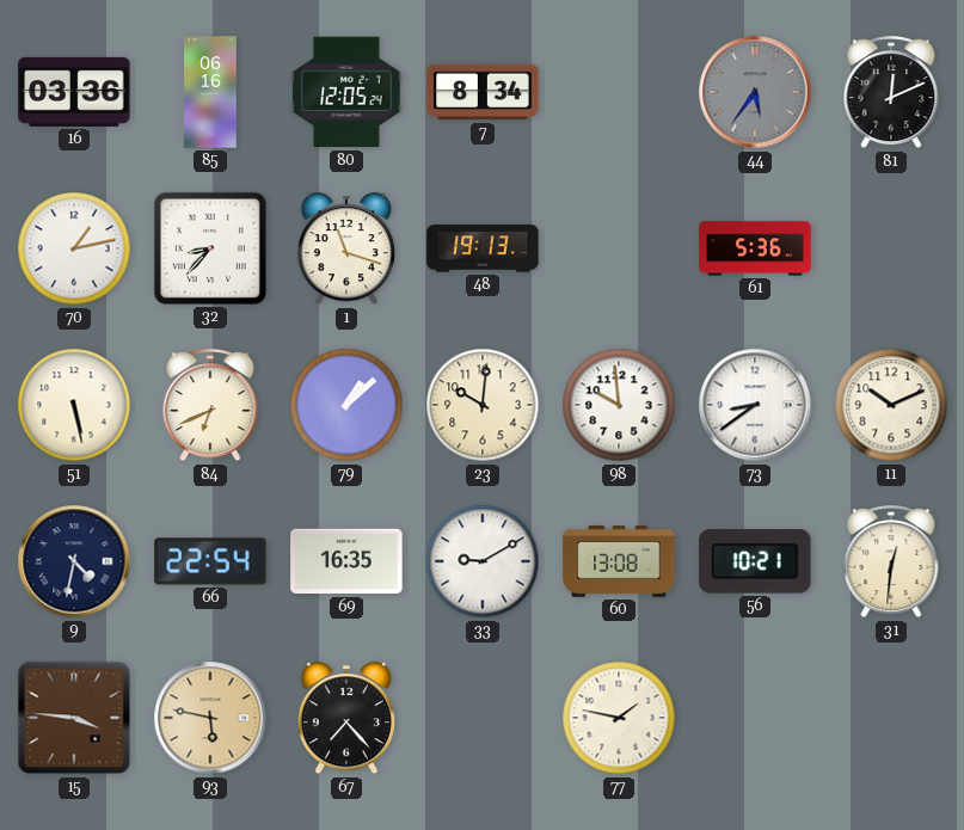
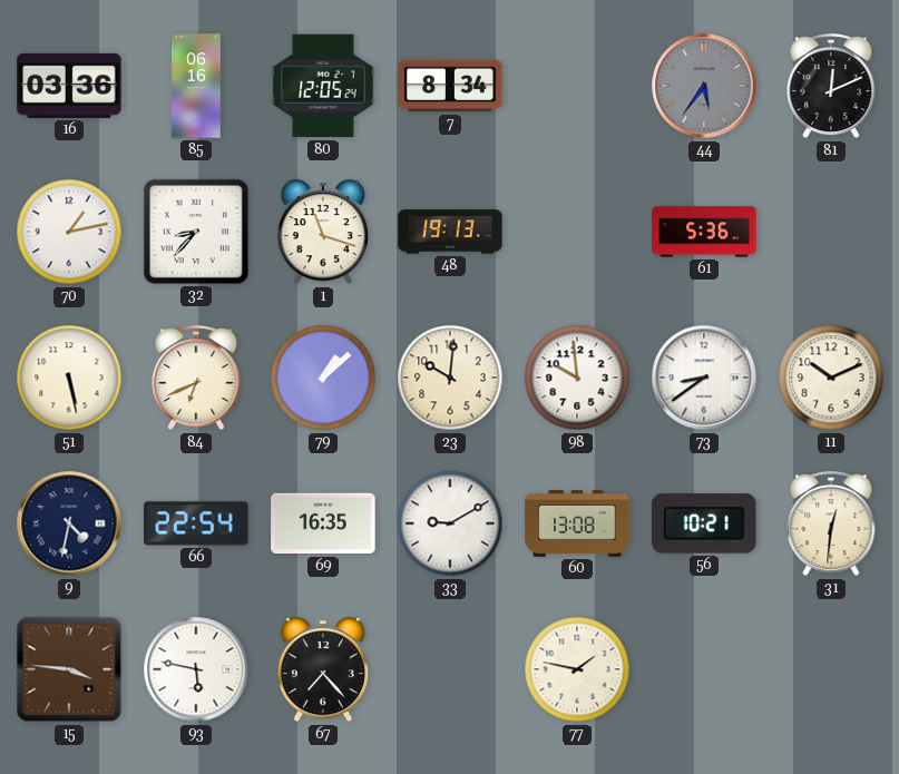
93 dial: champagne -> white (196, 669)
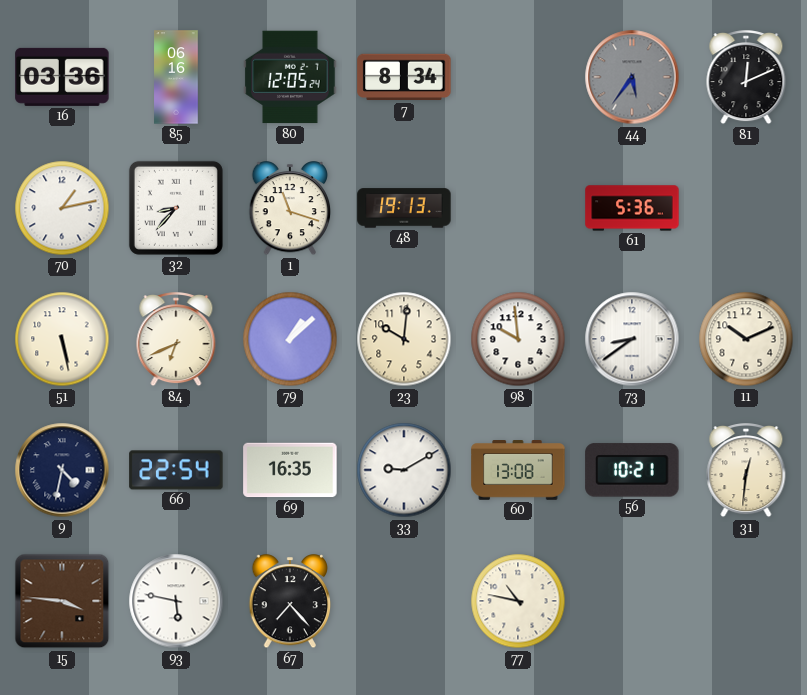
77: 1:47 -> 10:47 (518, 601)
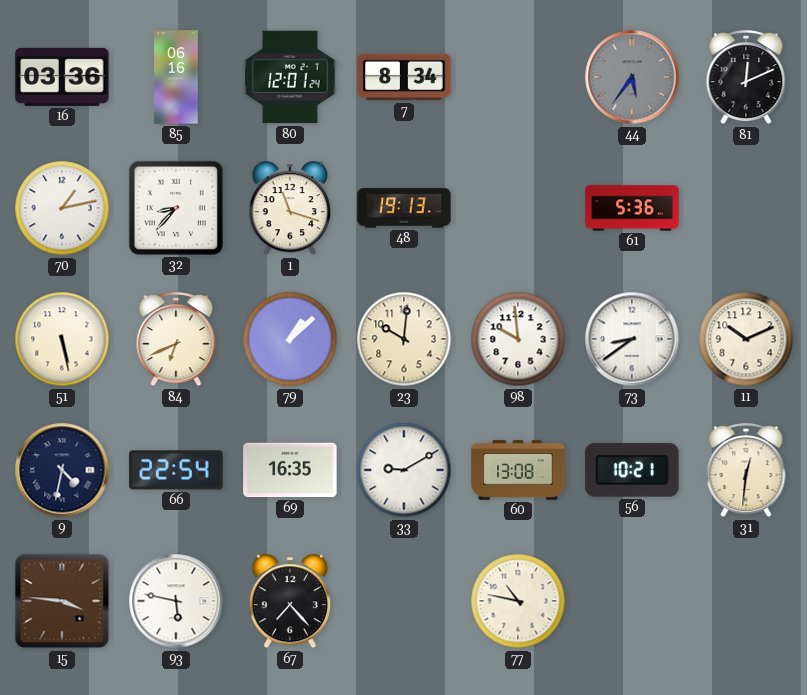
80: 12:05 -> 12:01 (290, 77)
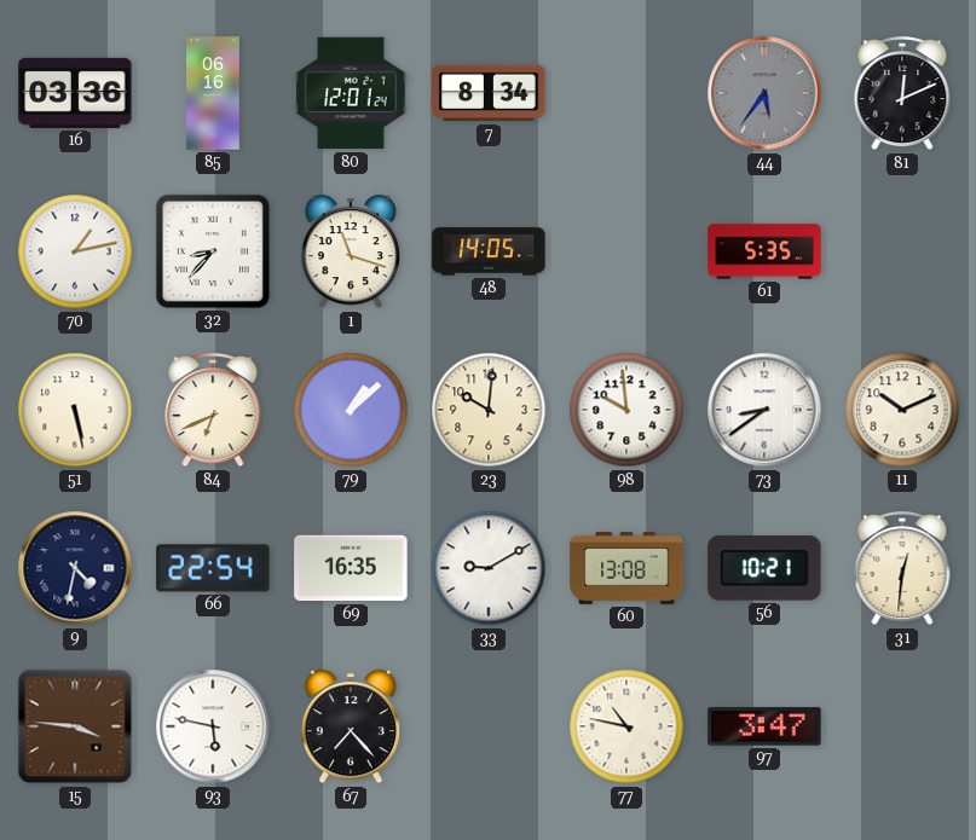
48: 19:13 -> 14:05 (489, 251)
61: 5:36 -> 5:35 (764, 251)
97: none -> 3:47 (764, 726)
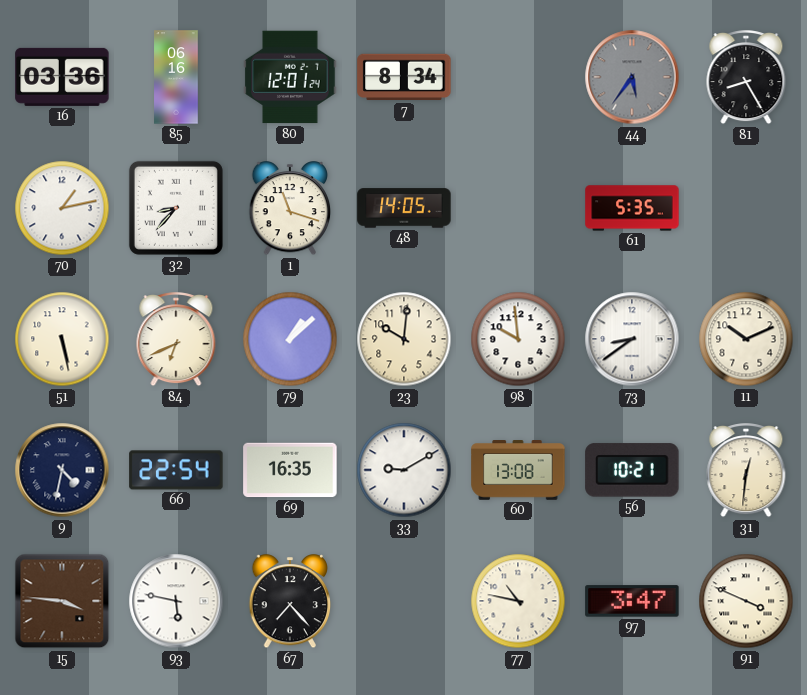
81: 12:11 -> 8:25 (746, 78)
91: none -> 3:49 (746, 601)
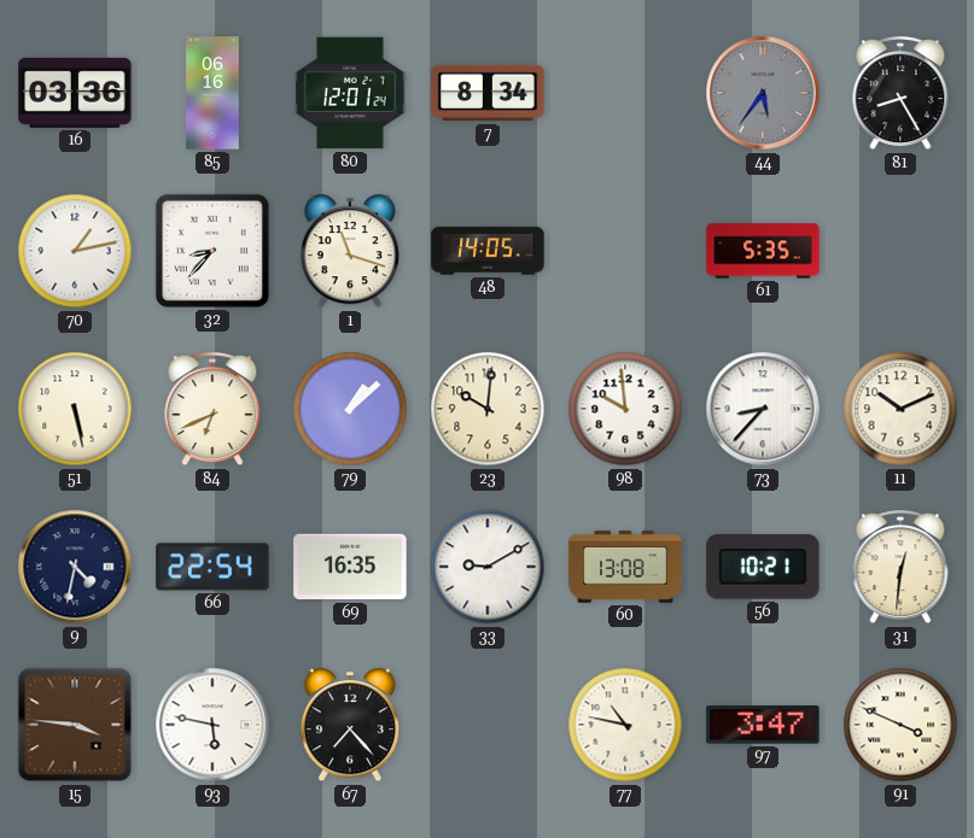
73: 8:39 -> 8:37 (763, 409)
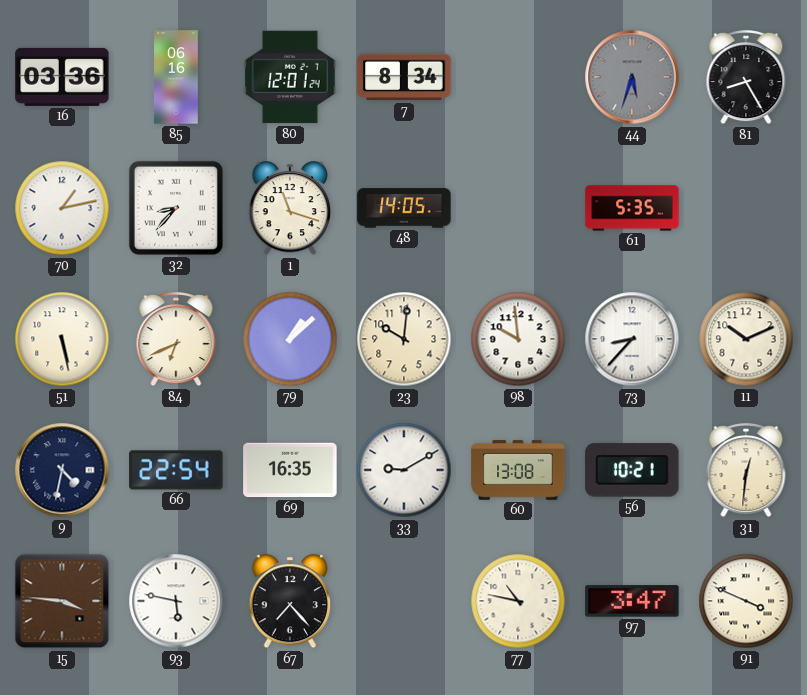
44: 5:36 -> 5:33 (632, 77)
